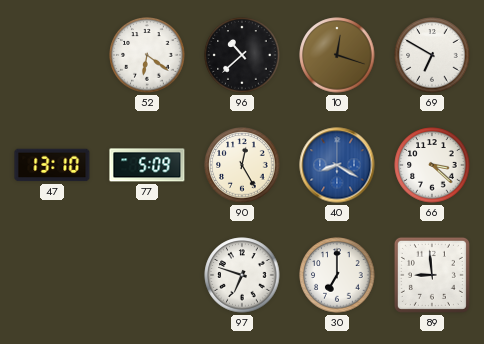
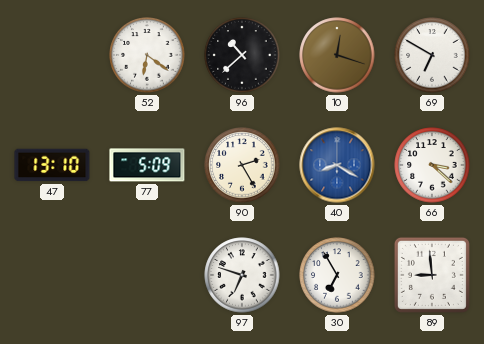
90: 12:25 -> 2:25 (242, 165)
30: 7:00 -> 6:55 (337, 275)
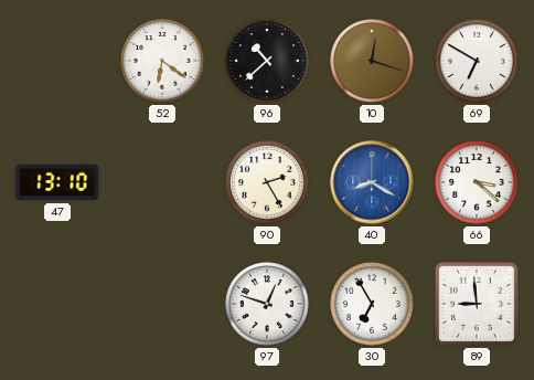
77: 5:09 -> none (147, 165)
97: 6:48 -> 12:48 (267, 304)
